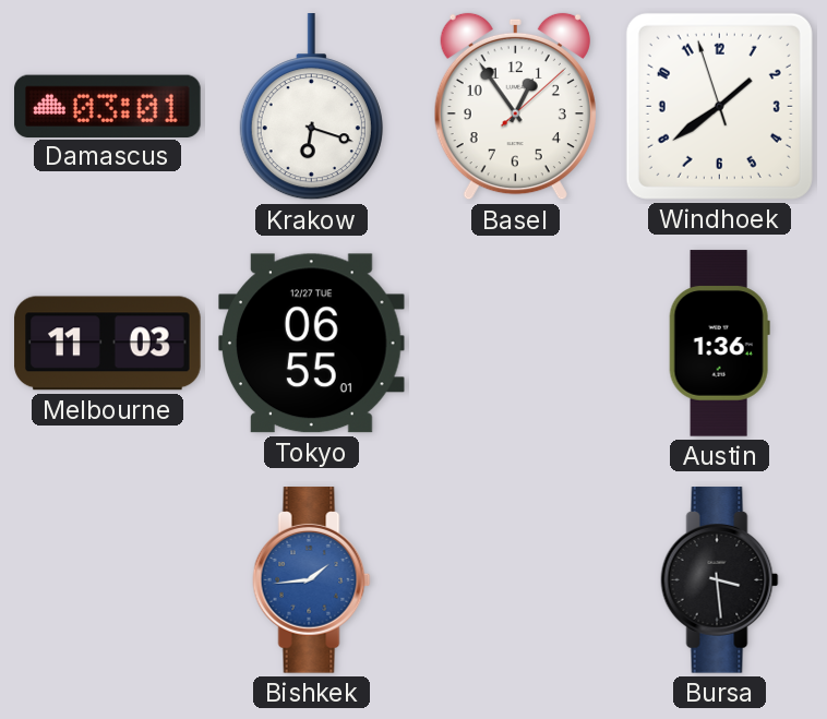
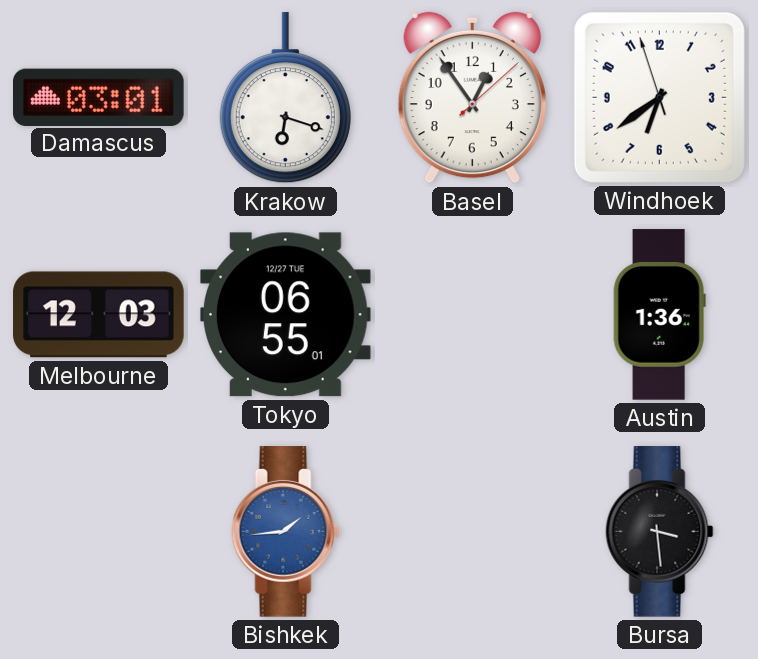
Windhoek: 1:38 -> 6:38 (659, 97)
Melbourne: 11:03 -> 12:03 (99, 315)
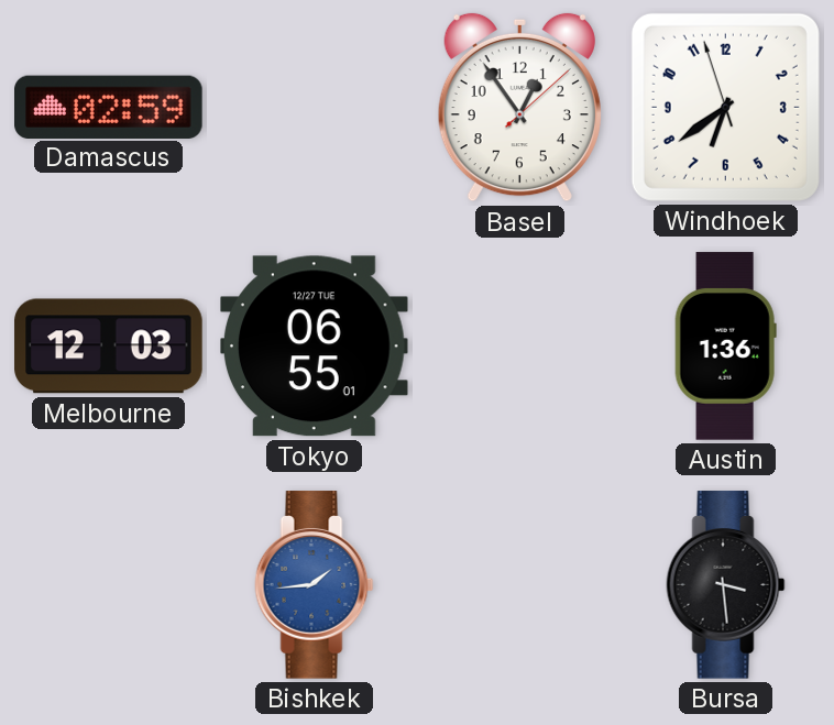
Damascus: 03:01 -> 02:59 (109, 107)
Krakow: 6:18 -> none (285, 98)
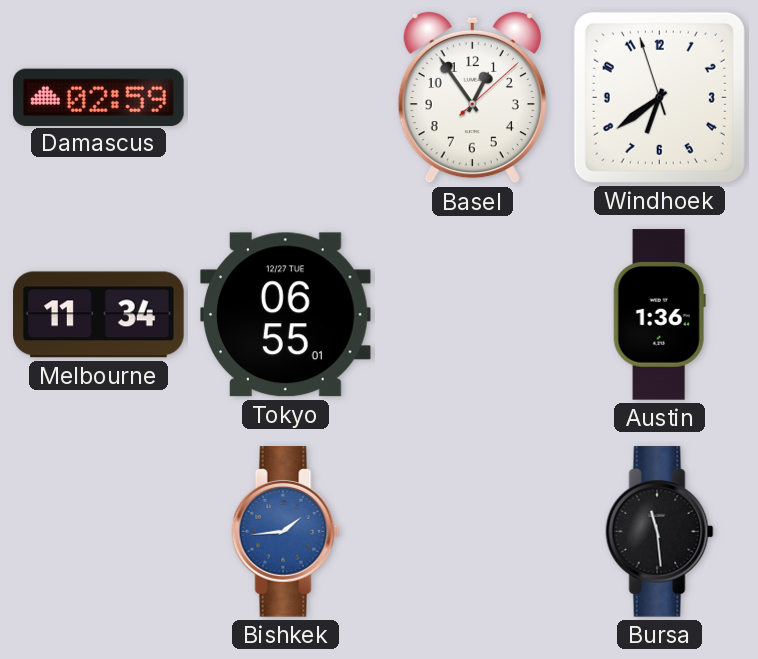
Melbourne: 12:03 -> 11:34 (99, 315)
Bursa: 3:29 -> 11:29 (660, 532)
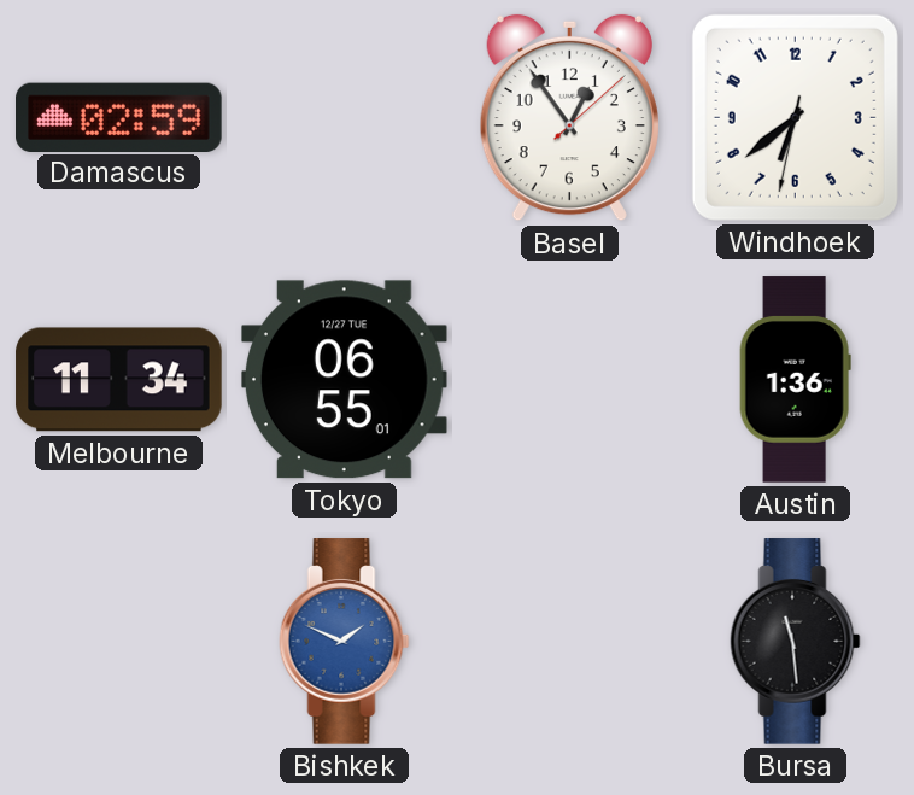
Windhoek: 6:38:57 -> 6:38:32 (795, 117)
Bishkek: 1:44 -> 1:49 (345, 642)
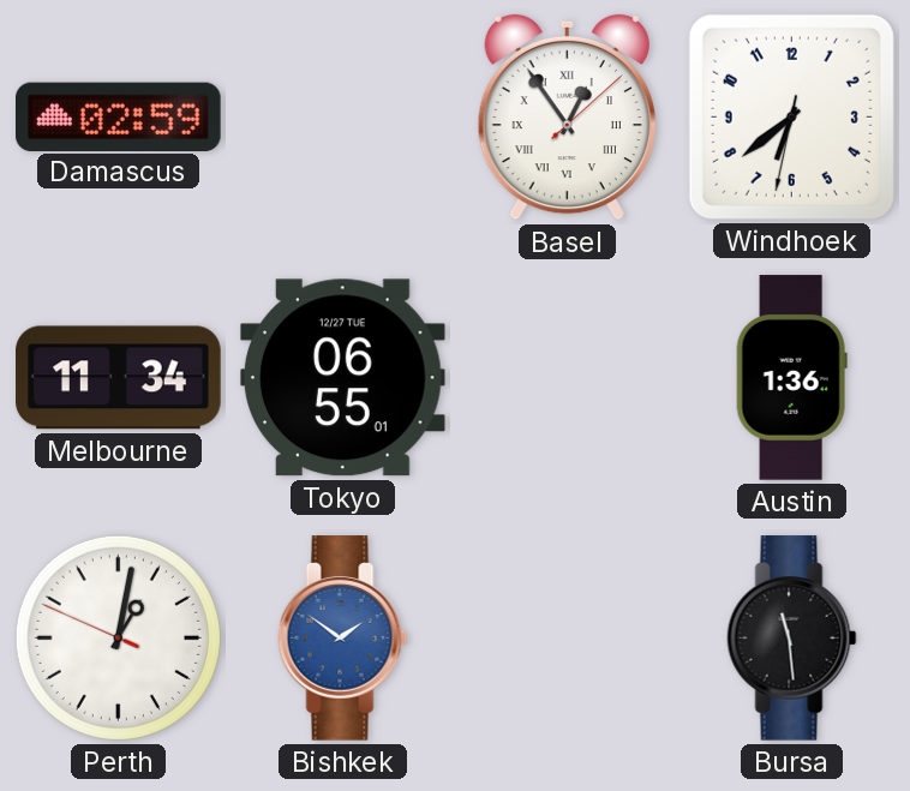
Basel numerals: Arabic -> Roman (567, 118)
Perth: none -> 1:01 (118, 637)
Bishkek: 1:49 -> 1:51 (343, 639)
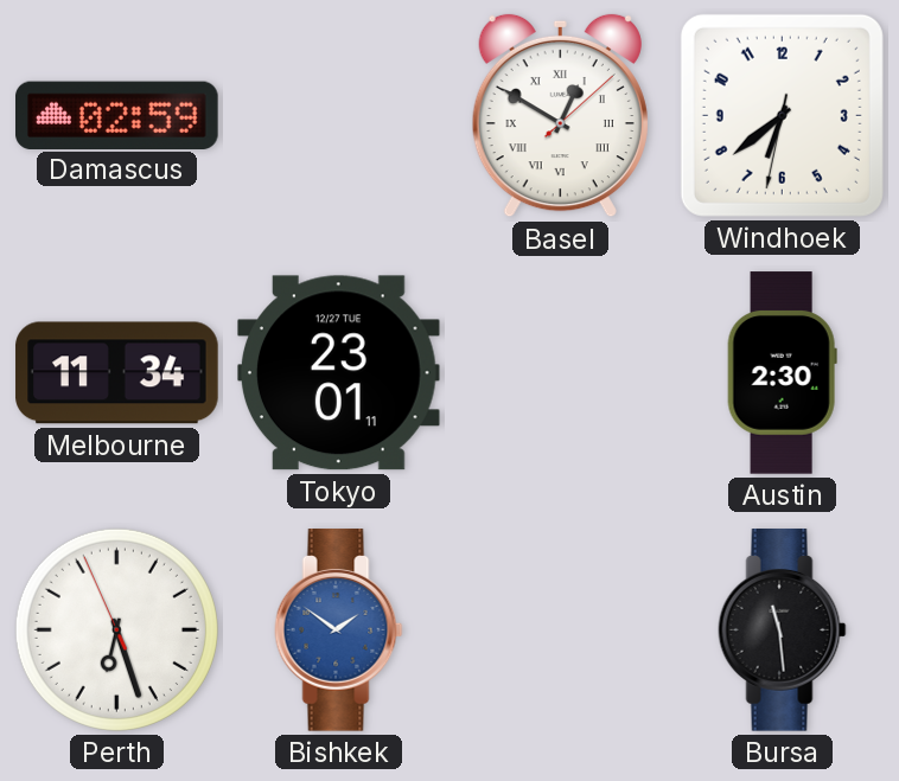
Basel: 12:54 -> 12:50 (560, 116)
Tokyo: 06:55 -> 23:01 (339, 373)
Austin: 1:36 -> 2:30 (782, 373)
Perth: 1:01 -> 6:26 (116, 629)
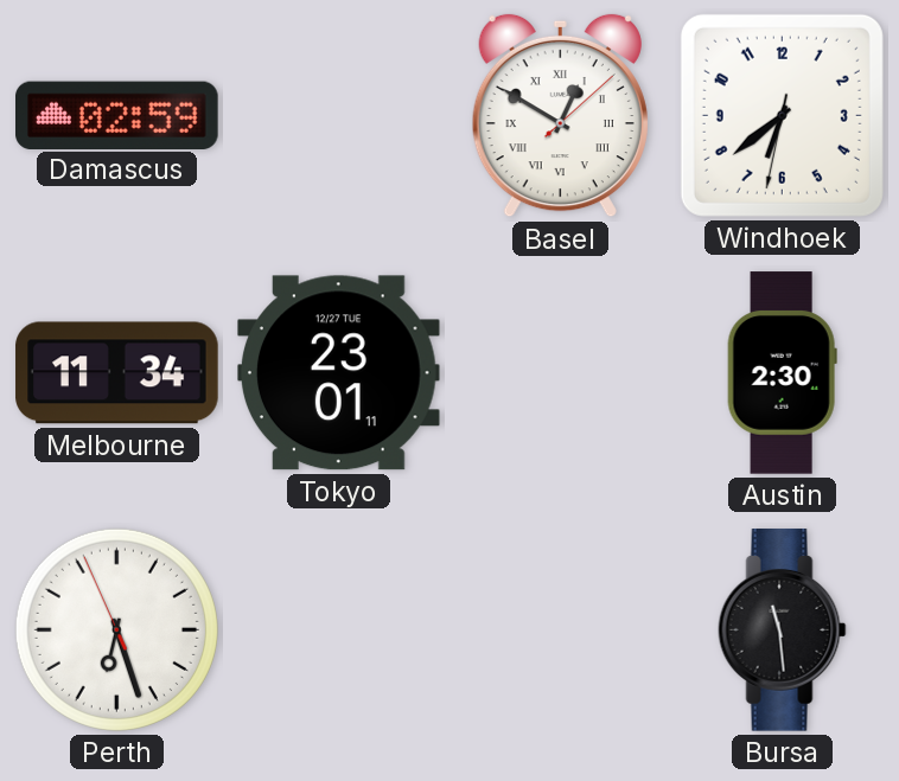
Bishkek: 1:51 -> none (339, 630)
